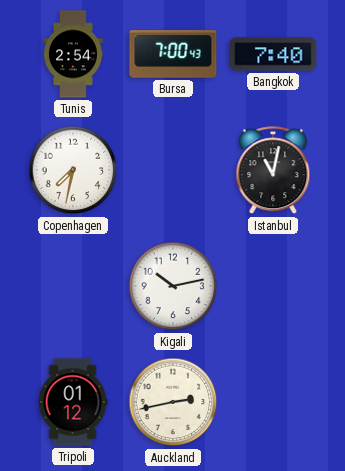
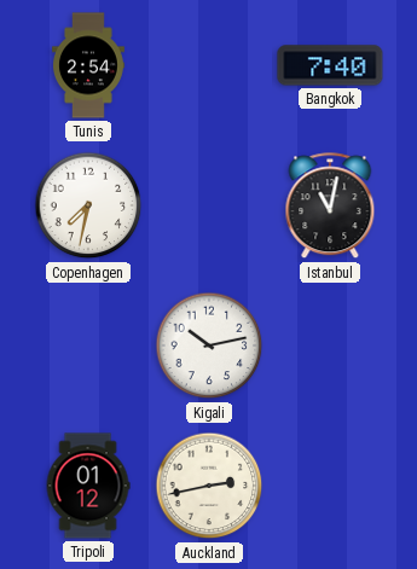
Bursa: 7:00 -> none (173, 54)
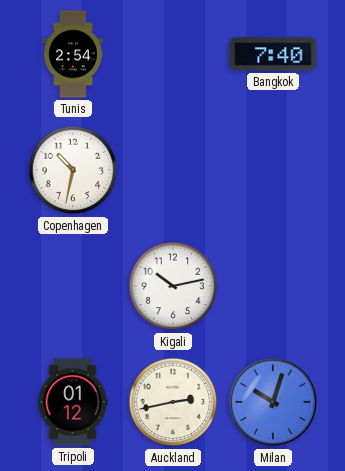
Copenhagen: 7:32 -> 10:32 (73, 170)
Istanbul: 11:02 -> none (330, 207)
Milan: none -> 10:03 (273, 402)
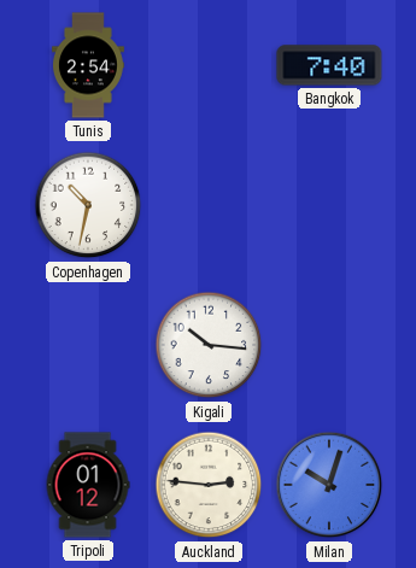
Kigali: 10:13 -> 10:16 (209, 345)
Auckland: 2:43 -> 2:46 (209, 485)
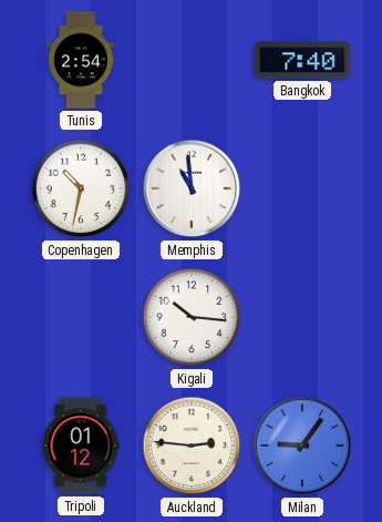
Memphis: none -> 10:59 (192, 188)
Milan: 10:03 -> 9:06 (302, 446)
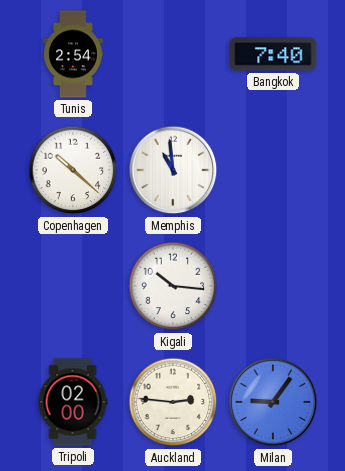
Copenhagen: 10:32 -> 10:22 (73, 170)
Tripoli: 01:12 -> 02:00 (73, 402)
